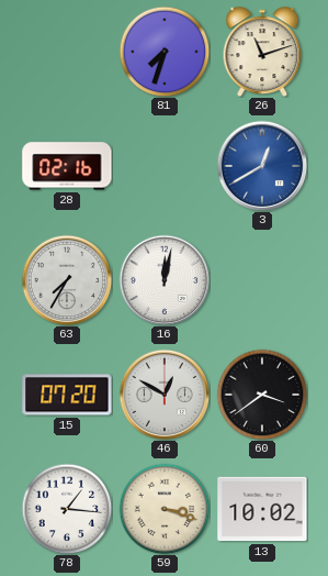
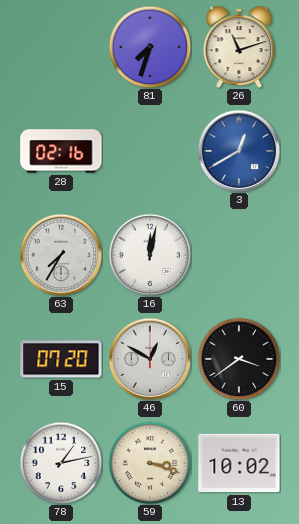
78: 1:16 -> 1:13 (61, 463)
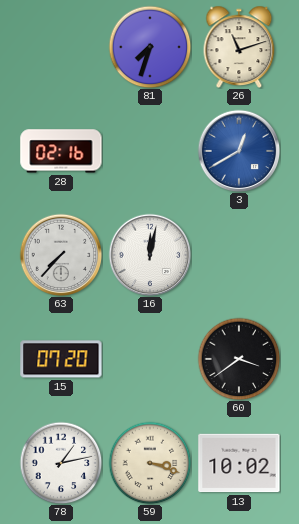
63: 7:35 -> 7:37 (61, 255)
46: 12:50 -> none (150, 359)
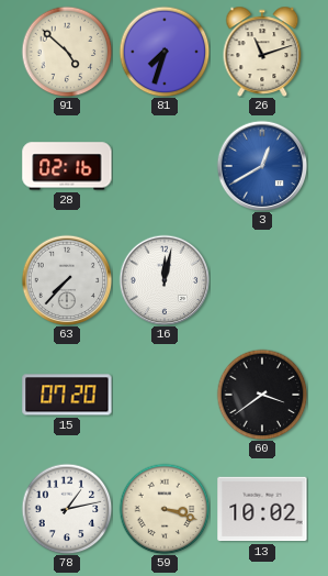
91: none -> 4:52 (67, 52)
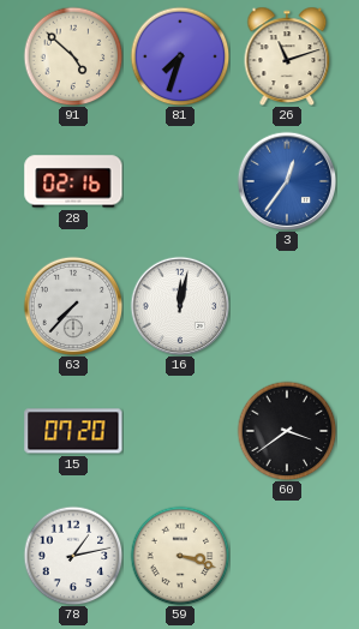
3: 12:40 -> 12:36 (287, 181)
13: 10:02 -> none (262, 509)
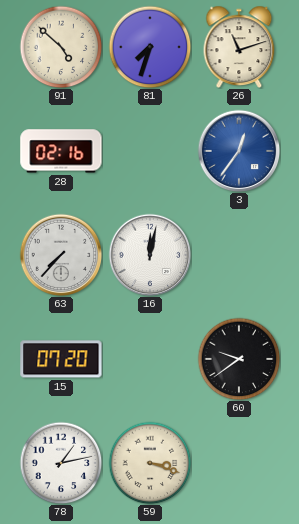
60: 3:39 -> 9:39 (239, 359)
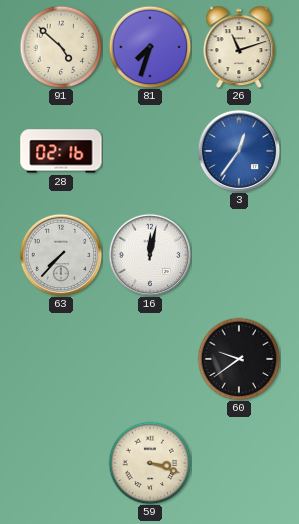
15: 07:20 -> none (61, 359)
78: 1:13 -> none (61, 463)
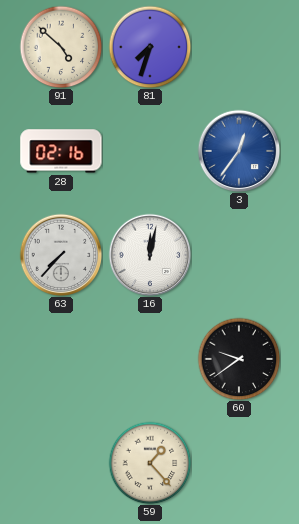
26: 11:12 -> none (239, 47)
59: 3:18 -> 1:23 (150, 463)
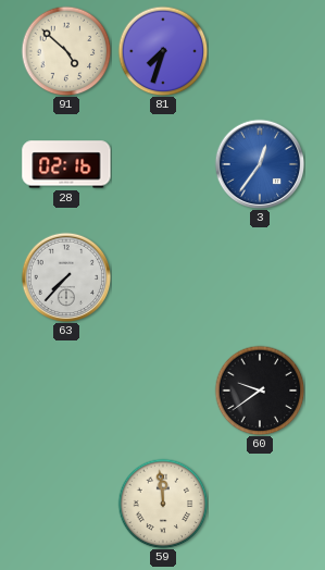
16: 12:02 -> none (150, 255)
59: 1:23 -> 11:59 (163, 504)
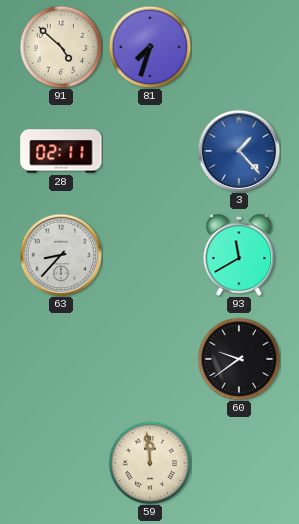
28: 02:16 -> 02:11 (61, 151)
3: 12:36 -> 1:23 (239, 151)
63: 7:37 -> 8:37 (61, 255)
93: none -> 11:40 (239, 255)
